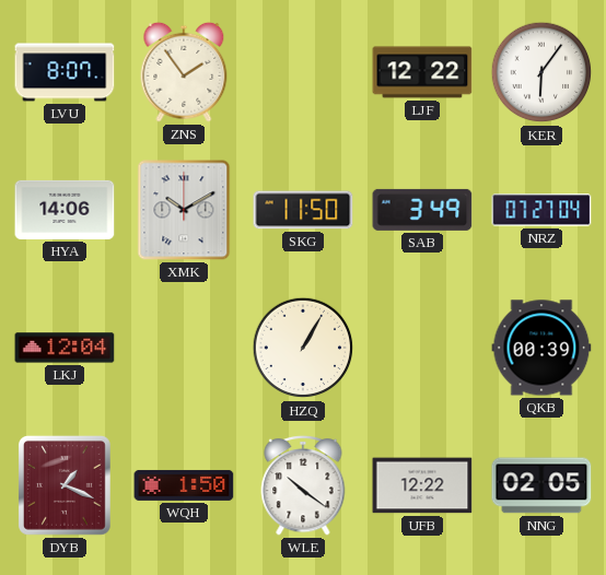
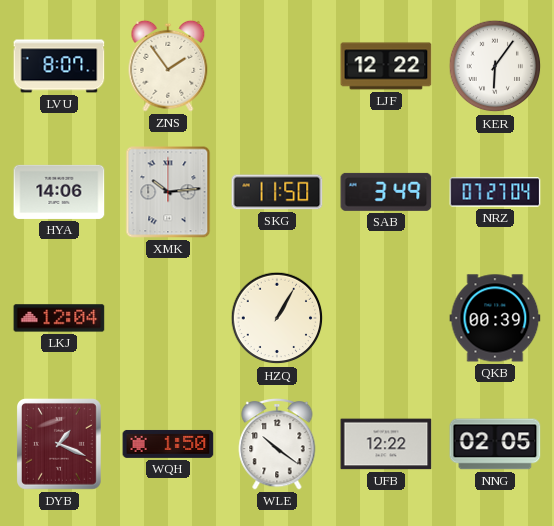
XMK: 10:10 -> 10:14 (168, 192)
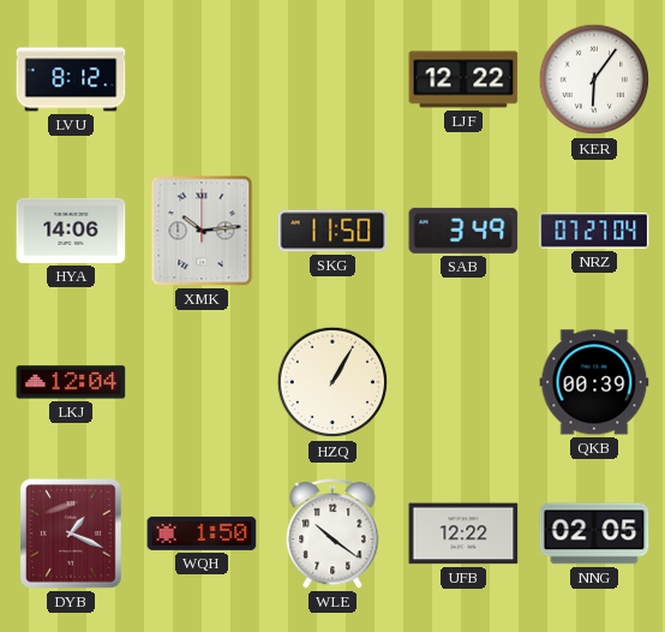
LVU: 8:07 -> 8:12 (71, 79)
ZNS: 1:54 -> none (168, 66)
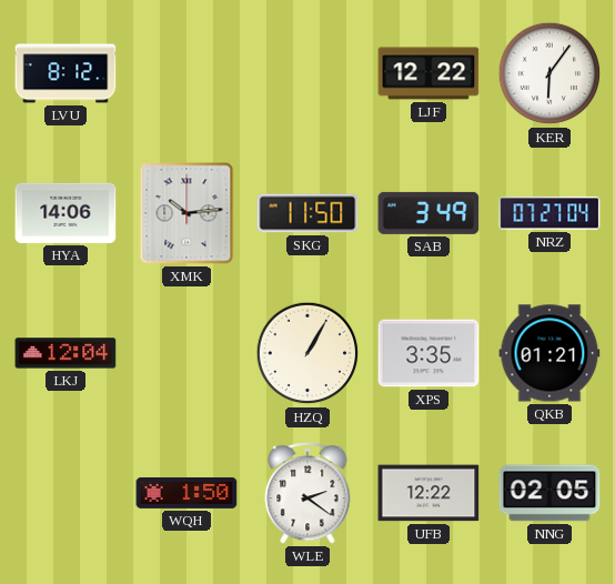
XPS: none -> 3:35 (429, 353)
QKB: 00:39 -> 01:21 (550, 353)
DYB: 1:19 -> none (72, 535)
WLE: 10:21 -> 2:21 (307, 493)
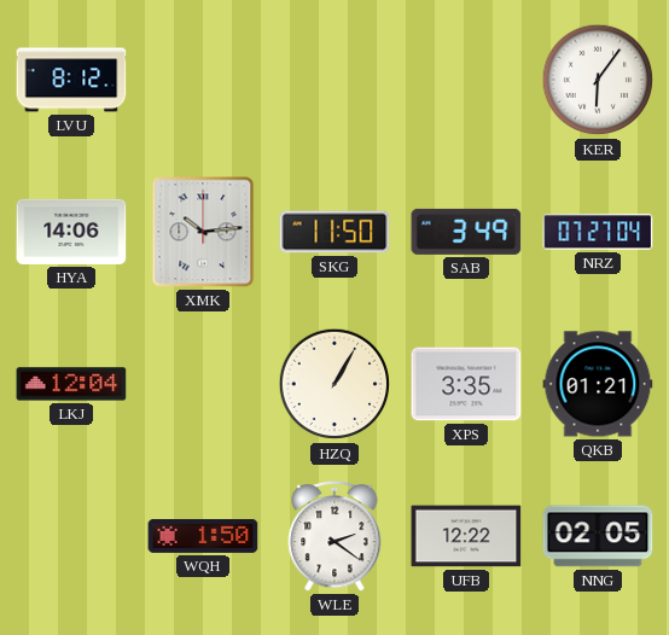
LJF: 12:22 -> none (429, 73)
